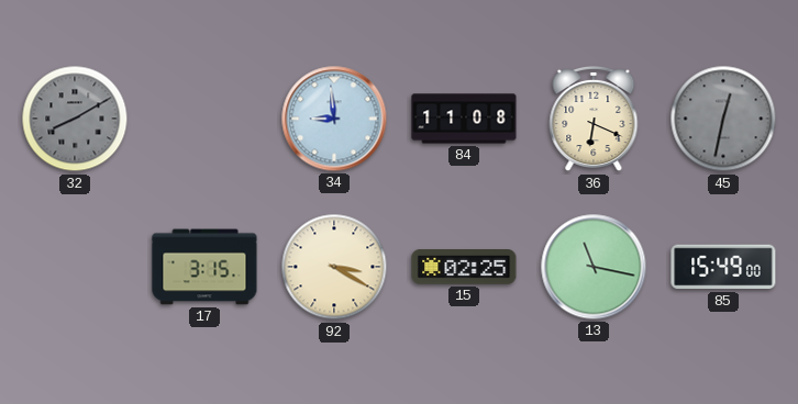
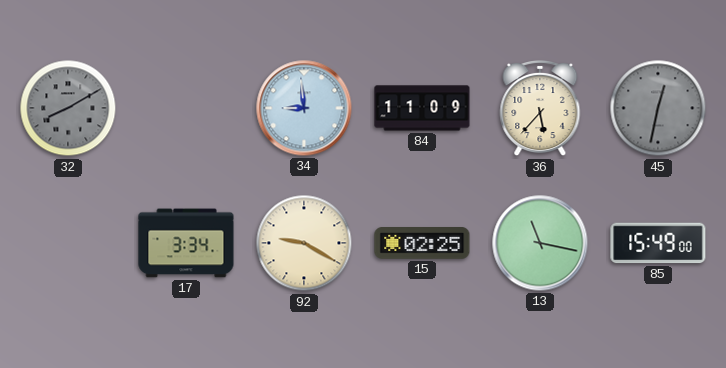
84: 11:08 -> 11:09 (422, 108)
36: 6:19 -> 5:37 (540, 108)
17: 3:15 -> 3:34 (186, 243)
92: 3:20 -> 9:20 (304, 243)
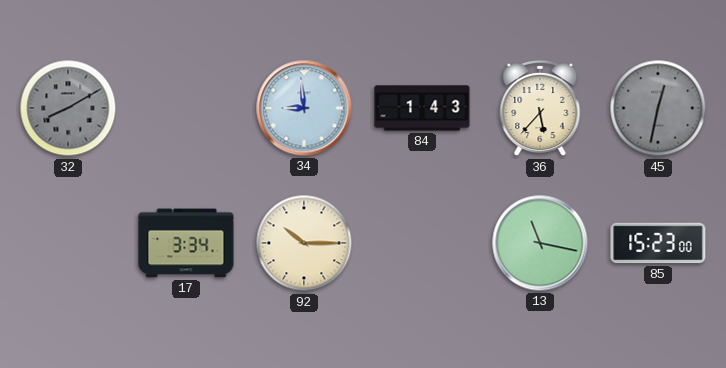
84: 11:09 -> 1:43 (422, 108)
92: 9:20 -> 10:15 (304, 243)
15: 02:25 -> none (422, 244)
85: 15:49 -> 15:23 (658, 243)
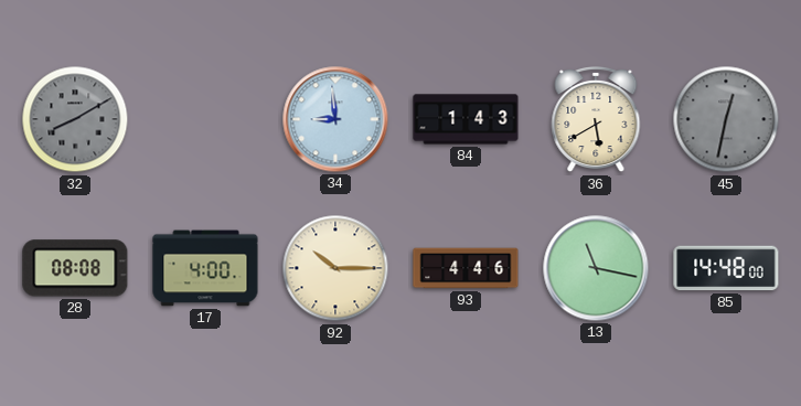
36: 5:37 -> 5:40 (596, 119)
28: none -> 08:08 (75, 268)
17: 3:34 -> 4:00 (205, 268)
93: none -> 4:46 (466, 268)
85: 15:23 -> 14:48 (726, 268)
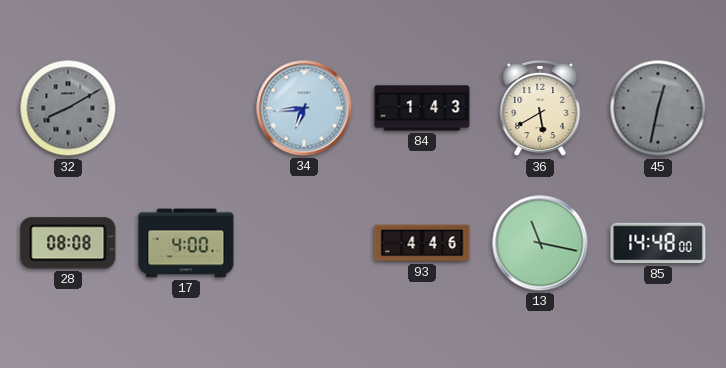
34: 8:59 -> 6:44 (304, 108)
92: 10:15 -> none (335, 268)
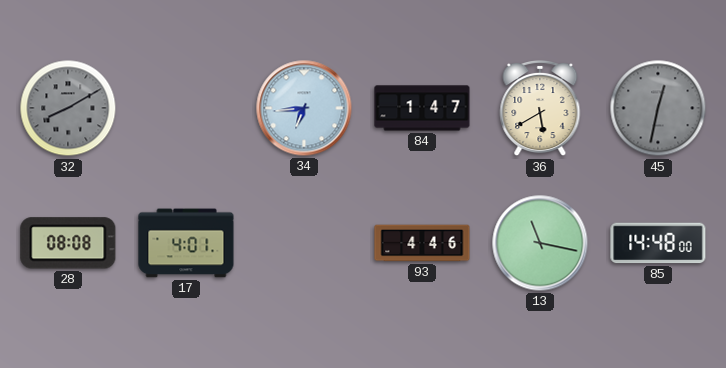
84: 1:43 -> 1:47 (422, 108)
17: 4:00 -> 4:01 (186, 243)
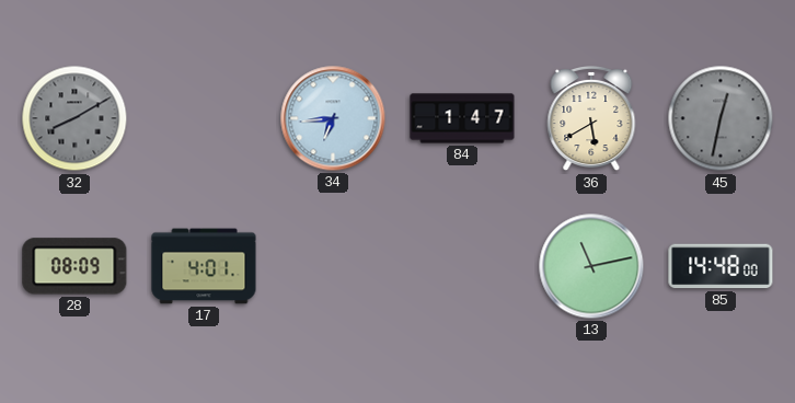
28: 08:08 -> 08:09 (74, 266)
93: 4:46 -> none (422, 243)
13: 11:17 -> 11:13 (591, 266)
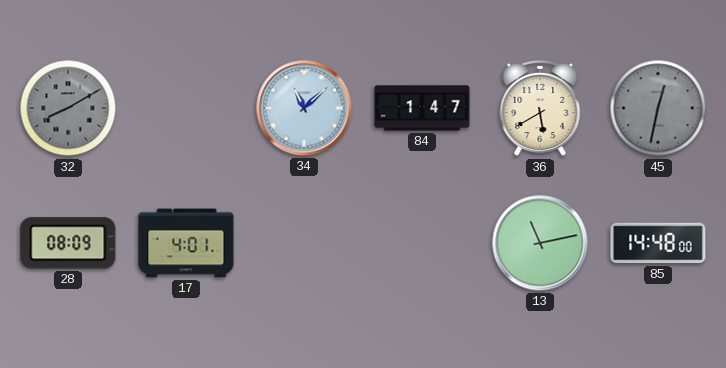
34: 6:44 -> 11:08 (304, 108)
